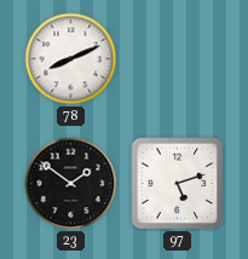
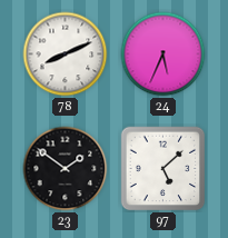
24: none -> 5:34 (163, 54)
97: 5:12 -> 5:08 (163, 169)
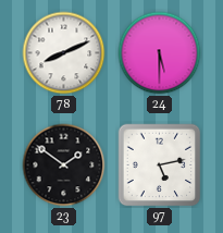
24: 5:34 -> 5:30 (160, 53)
97: 5:08 -> 5:13 (160, 165)
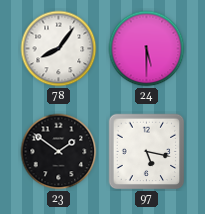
78: 8:11 -> 8:06 (59, 49)
97: 5:13 -> 5:17 (147, 152)
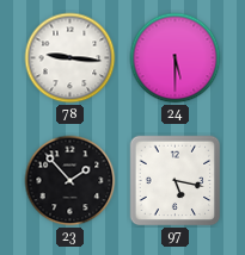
78: 8:06 -> 9:16 (71, 58)
23: 1:51 -> 1:53 (71, 181)
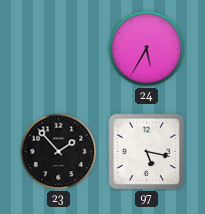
78: 9:16 -> none (71, 58)
24: 5:30 -> 5:35 (147, 49)
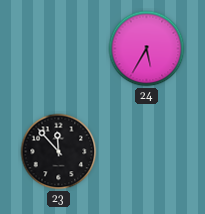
23: 1:53 -> 11:53 (59, 152)
97: 5:17 -> none (147, 152)
